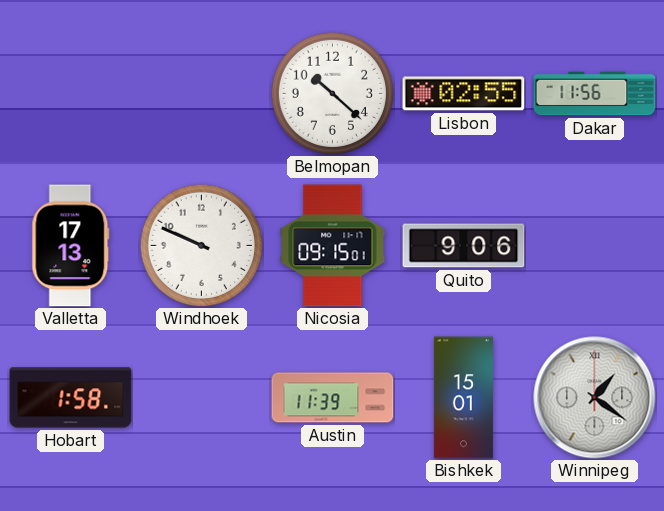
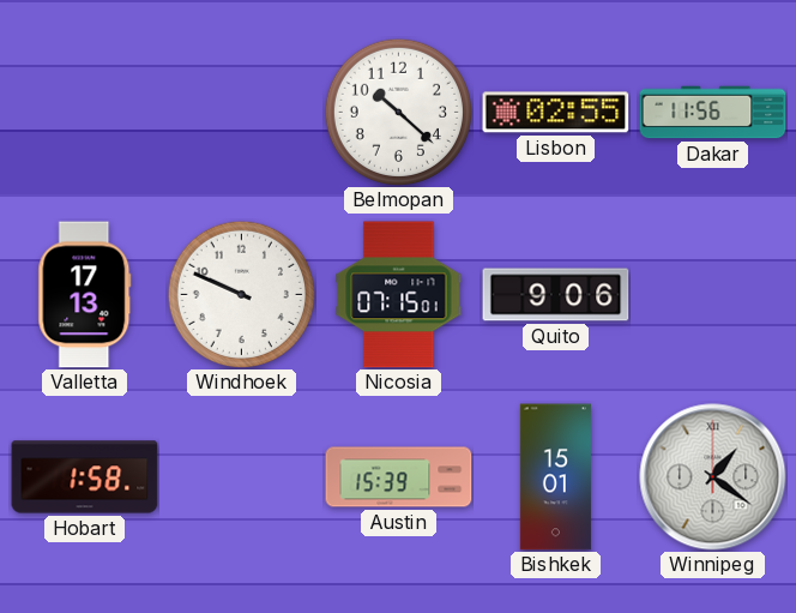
Nicosia: 09:15 -> 07:15 (399, 295)
Austin: 11:39 -> 15:39 (399, 477)
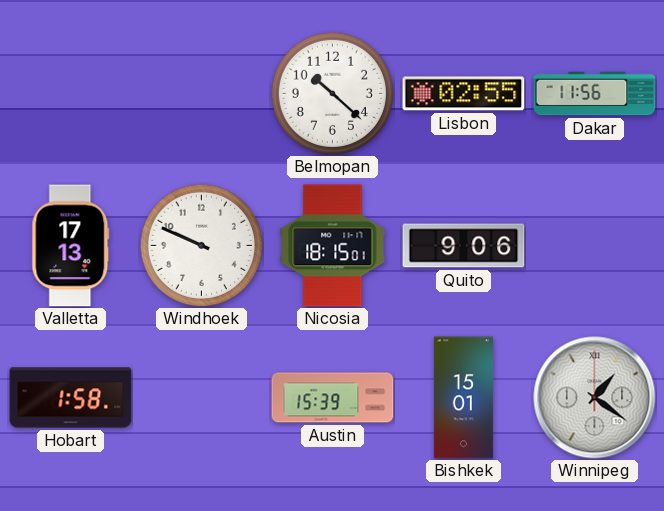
Nicosia: 07:15 -> 18:15 (333, 246)
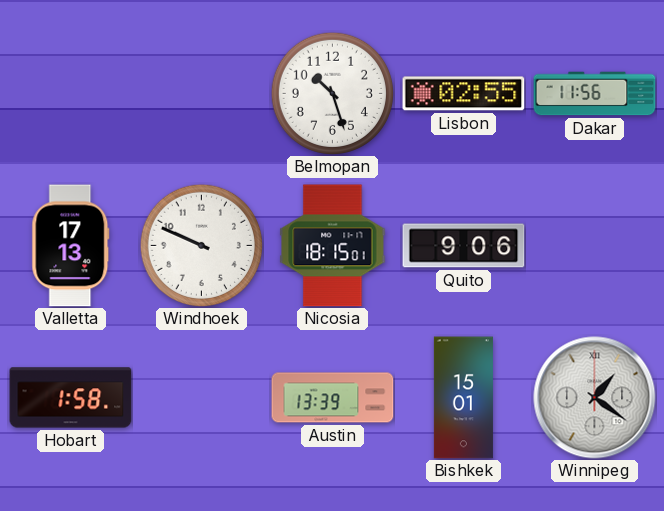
Belmopan: 10:22 -> 10:27 (332, 93)
Austin: 15:39 -> 13:39 (333, 398)
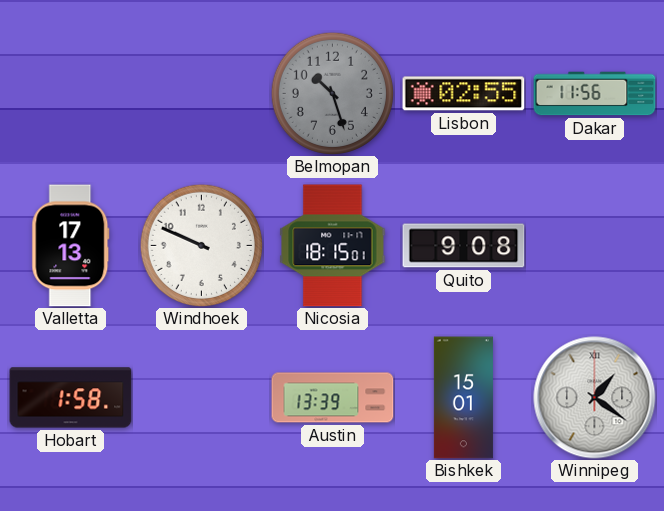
Belmopan dial: white -> grey (332, 93)
Quito: 9:06 -> 9:08 (464, 246)
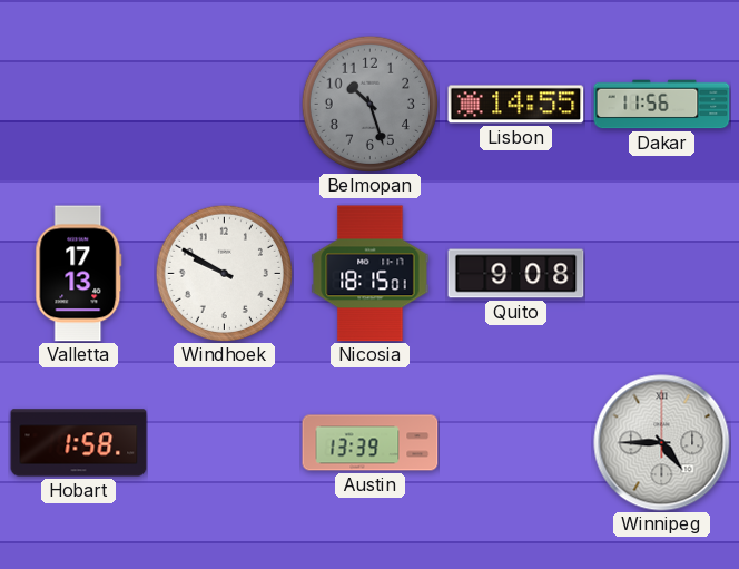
Lisbon: 02:55 -> 14:55 (516, 105)
Windhoek: 9:49 -> 9:50 (224, 273)
Bishkek: 15:01 -> none (463, 398)
Winnipeg: 1:21 -> 4:45 (662, 443)
